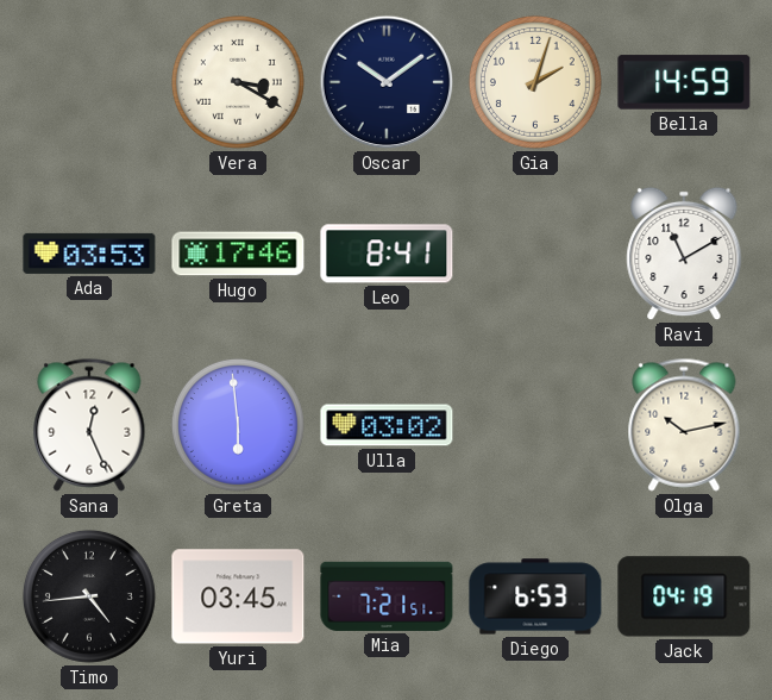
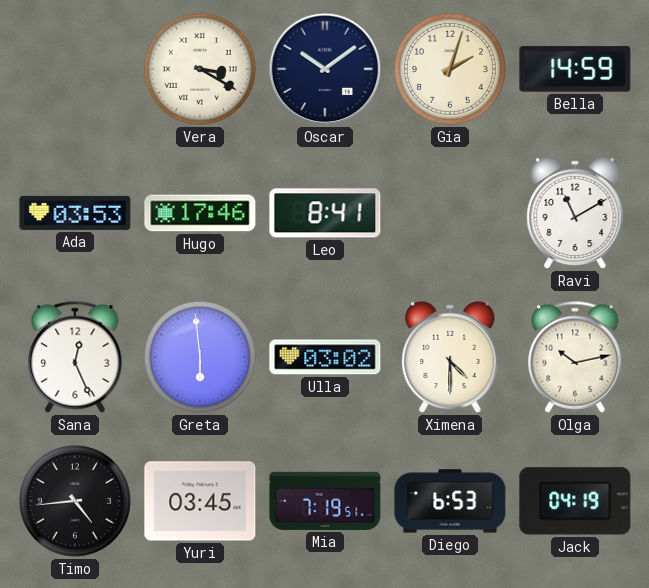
Ximena: none -> 4:30 (450, 357)
Mia: 7:21 -> 7:19 (325, 501)
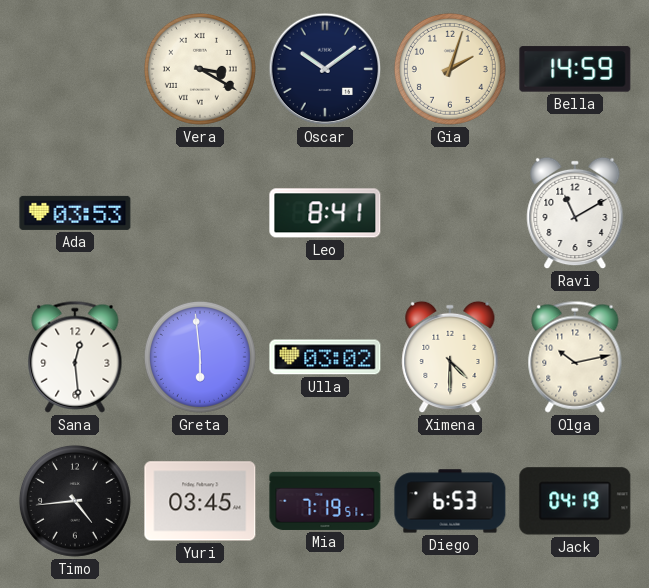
Hugo: 17:46 -> none (200, 213)
Sana: 12:26 -> 12:29 (75, 357)
